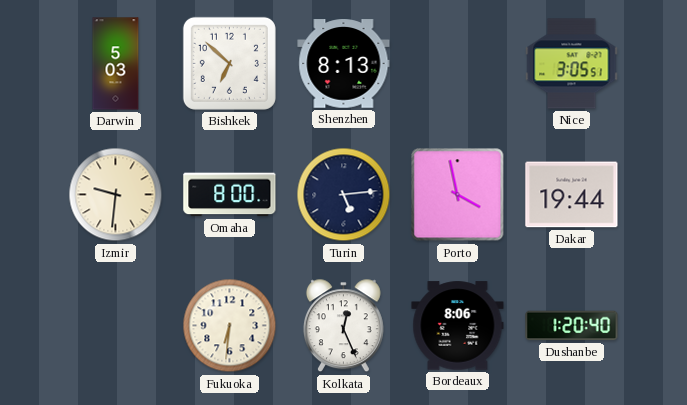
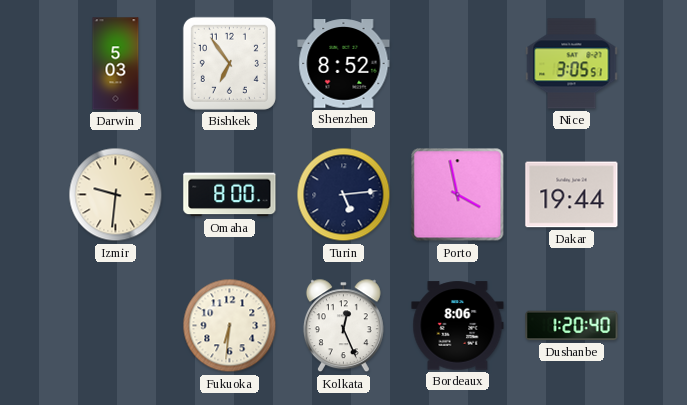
Bishkek: 6:52 -> 6:54 (229, 63)
Shenzhen: 8:13 -> 8:52 (344, 64)
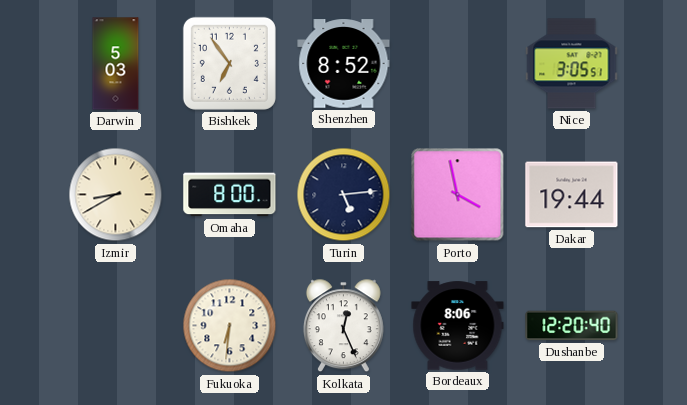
Izmir: 9:31 -> 8:40 (116, 195)
Dushanbe: 1:20 -> 12:20 (572, 326)
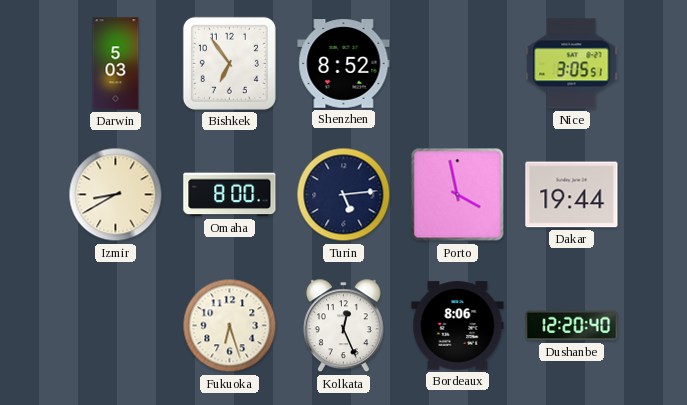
Fukuoka: 6:31 -> 6:27 (230, 326)
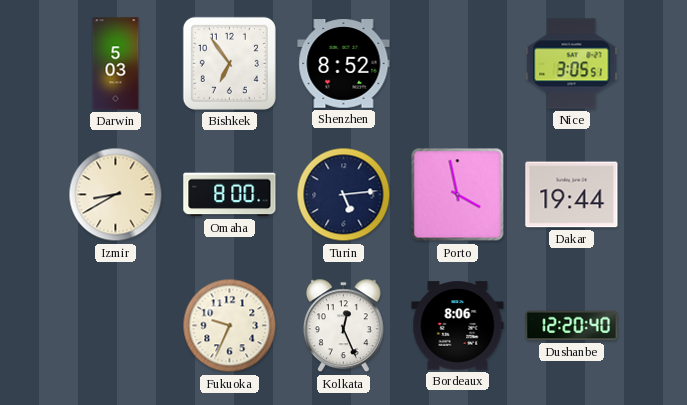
Fukuoka: 6:27 -> 9:34 (230, 326)
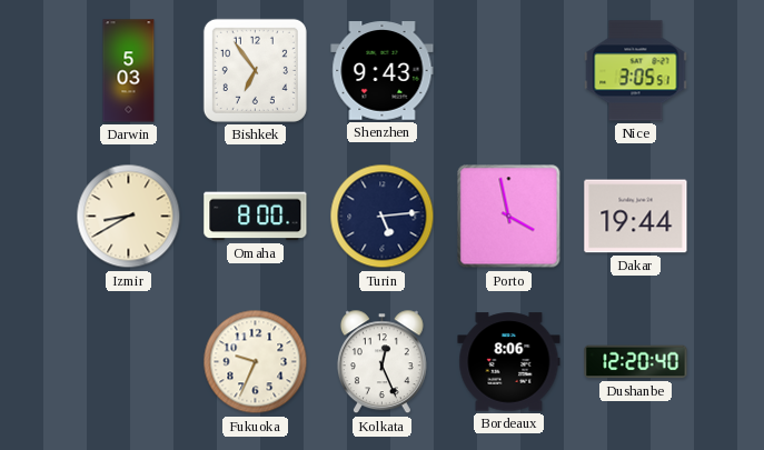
Shenzhen: 8:52 -> 9:43 (383, 71)
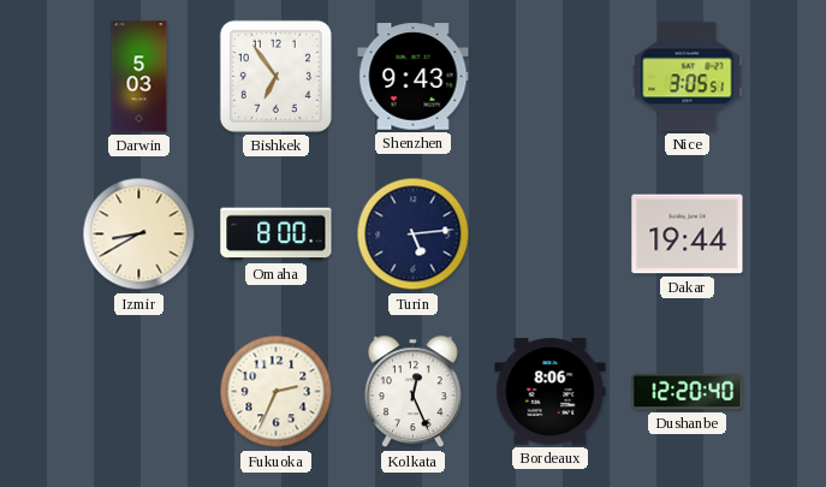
Porto: 3:58 -> none (509, 217)
Fukuoka: 9:34 -> 2:34 (277, 392)
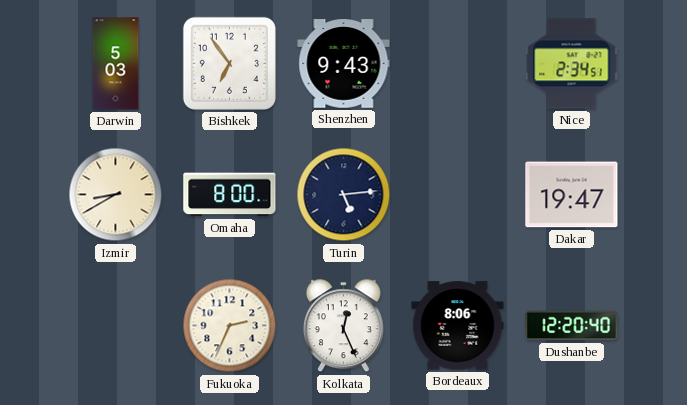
Nice: 3:05 -> 2:34 (572, 64)
Dakar: 19:44 -> 19:47 (572, 195)
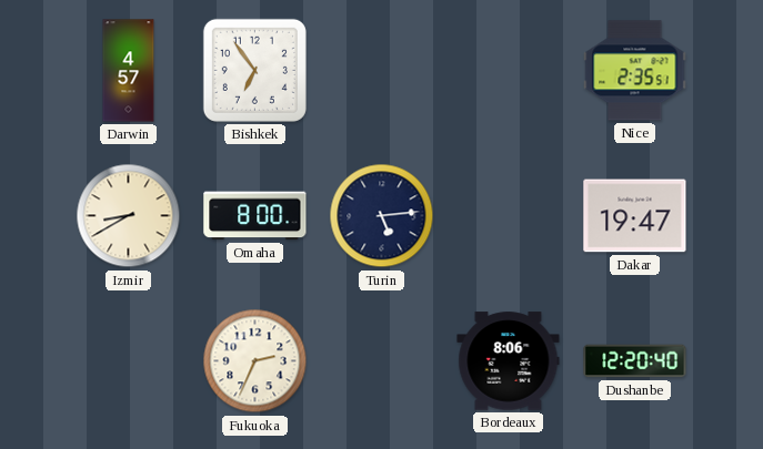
Darwin: 5:03 -> 4:57 (129, 71)
Shenzhen: 9:43 -> none (344, 64)
Nice: 2:34 -> 2:35 (635, 71)
Kolkata: 12:26 -> none (343, 326)
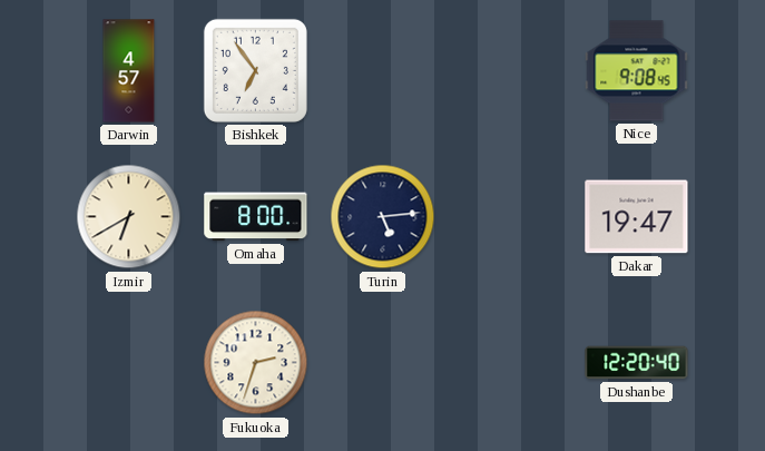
Nice: 2:35 -> 9:08 (637, 71)
Izmir: 8:40 -> 6:40 (129, 217)
Fukuoka: 2:34 -> 2:33 (256, 363)
Bordeaux: 8:06 -> none (509, 361)
